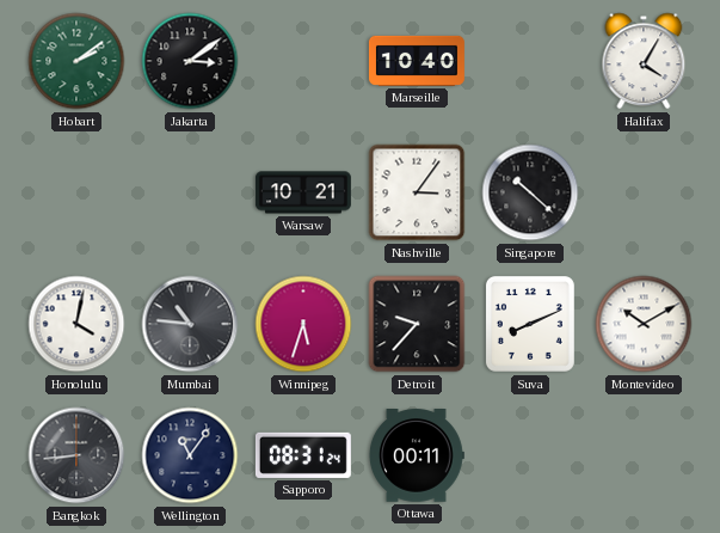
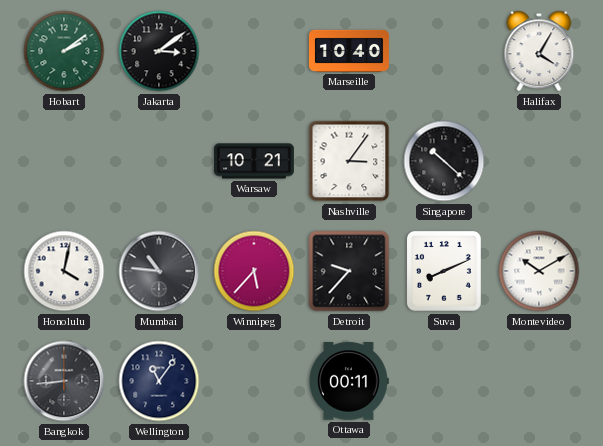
Winnipeg: 5:33 -> 5:37 (254, 271)
Sapporo: 08:31 -> none (303, 455)
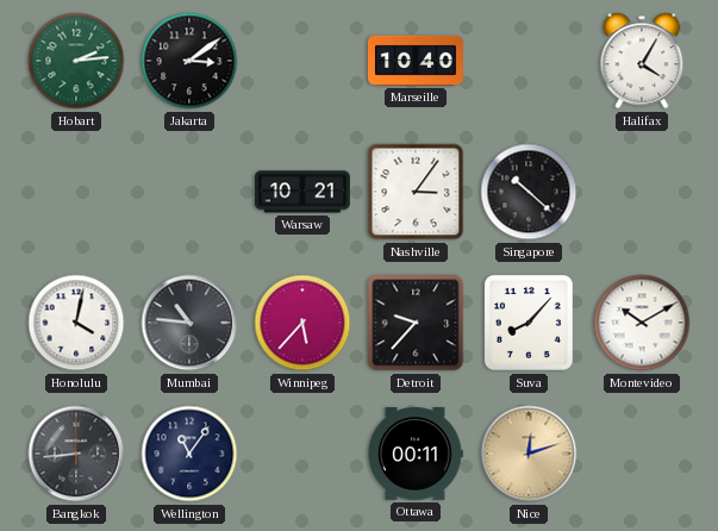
Hobart: 2:09 -> 2:14 (76, 61)
Suva: 8:11 -> 8:07 (529, 323)
Nice: none -> 12:12 (529, 454)
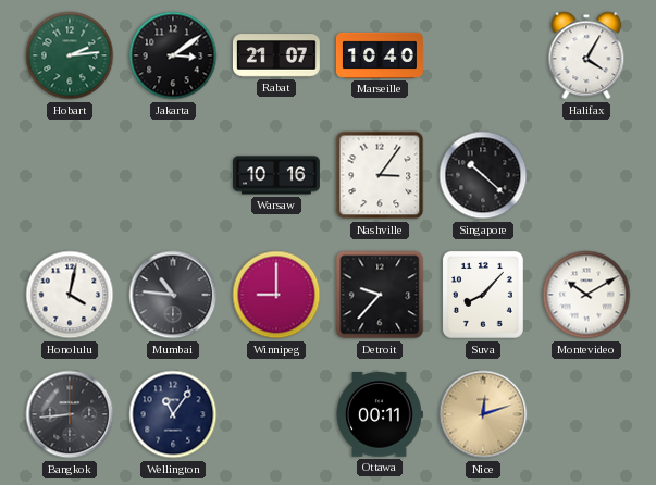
Rabat: none -> 21:07 (276, 55)
Warsaw: 10:21 -> 10:16 (276, 175)
Winnipeg: 5:37 -> 9:00 (276, 295)
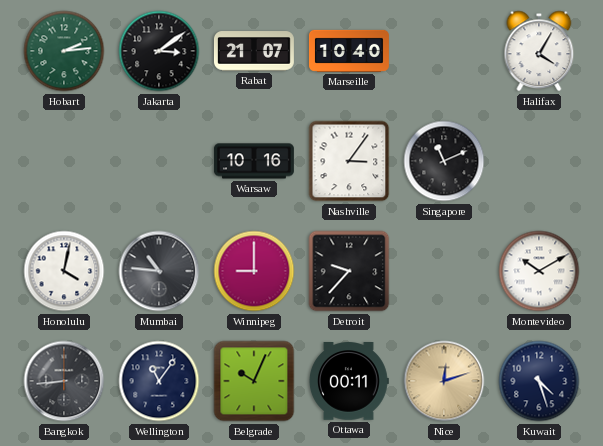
Singapore: 10:22 -> 11:11 (444, 161)
Suva: 8:07 -> none (483, 295)
Belgrade: none -> 10:04 (254, 381)
Kuwait: none -> 4:27 (539, 381)
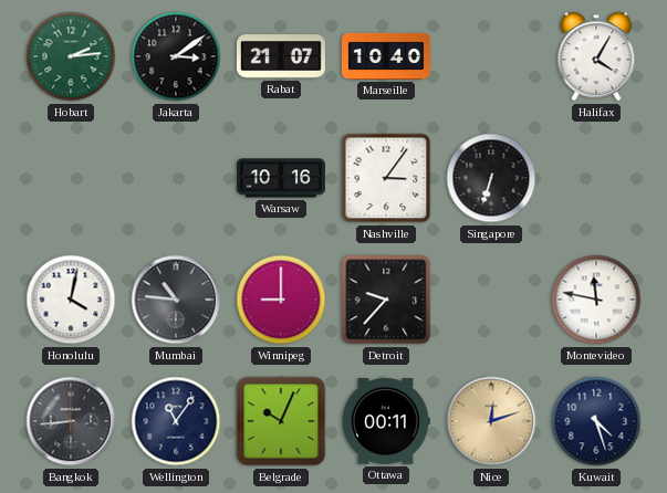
Singapore: 11:11 -> 6:33 (491, 178)
Montevideo: 10:10 -> 11:47 (596, 300)
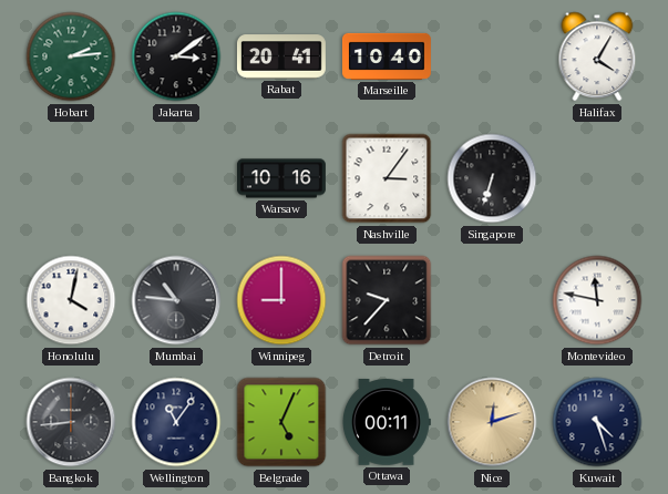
Rabat: 21:07 -> 20:41 (281, 56)
Belgrade: 10:04 -> 5:04 (281, 422)
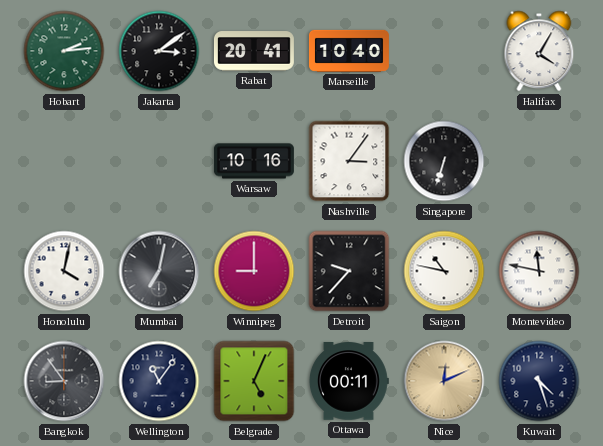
Mumbai: 10:46 -> 7:02 (159, 271)
Saigon: none -> 10:47 (444, 271)
Bangkok: 8:44 -> 8:54 (64, 381)
Nice: 12:12 -> 12:11 (444, 381)
